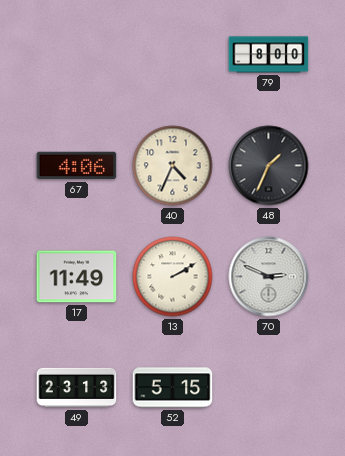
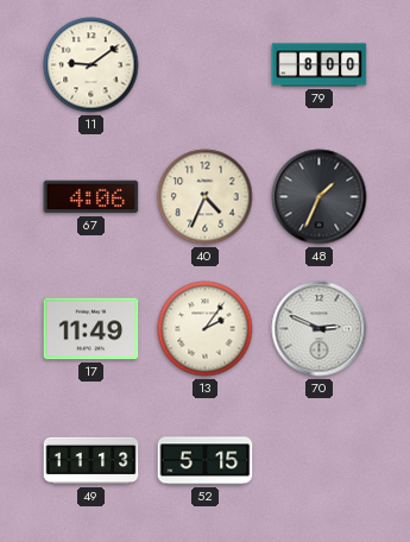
11: none -> 9:09 (92, 65)
13: 2:10 -> 2:06 (206, 329)
49: 23:13 -> 11:13 (92, 461)
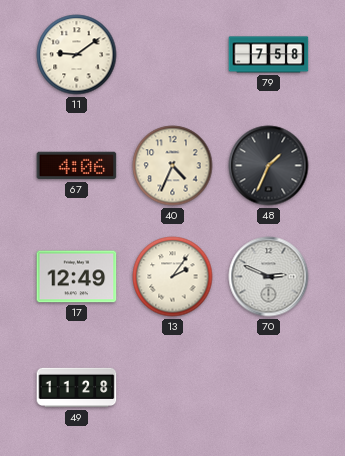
79: 8:00 -> 7:58 (269, 55)
17: 11:49 -> 12:49 (77, 277)
49: 11:13 -> 11:28 (77, 388)
52: 5:15 -> none (206, 461)
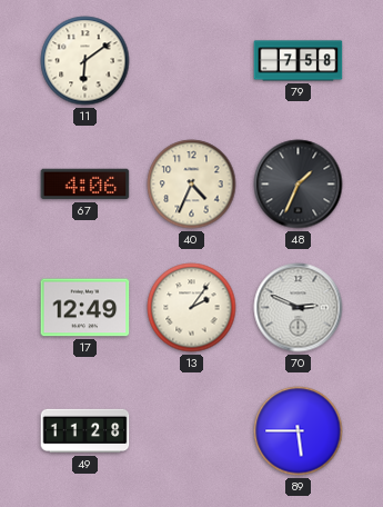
11: 9:09 -> 6:09 (85, 61)
89: none -> 5:45 (299, 431)
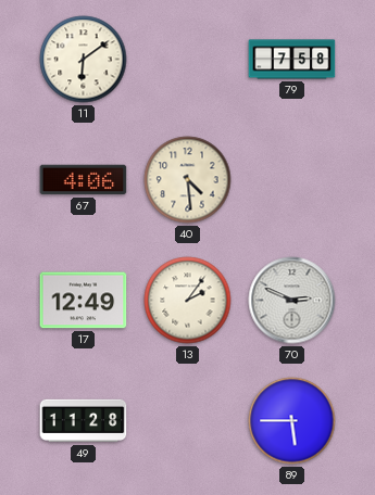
40: 4:34 -> 4:29 (188, 180)
48: 1:34 -> none (299, 185)
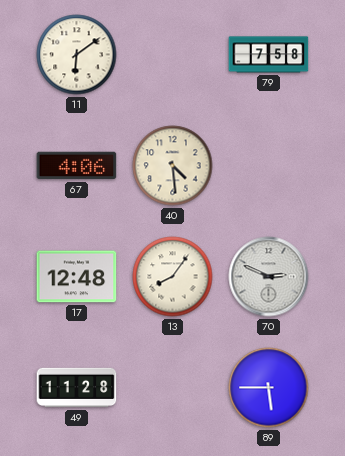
17: 12:49 -> 12:48 (77, 277)
13: 2:06 -> 8:06 (173, 277)
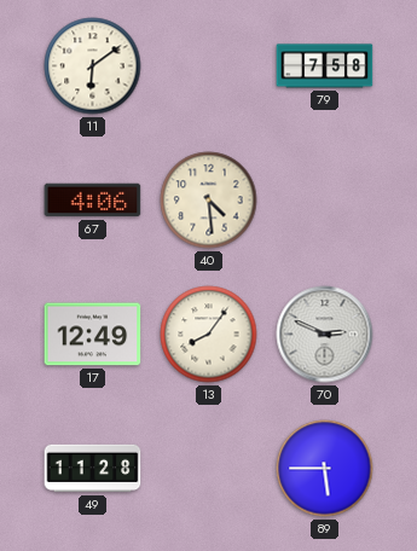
17: 12:48 -> 12:49 (93, 335)
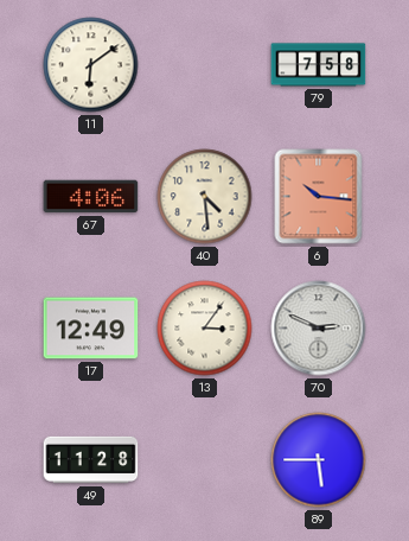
6: none -> 10:16 (319, 197)
13: 8:06 -> 3:06 (205, 329)
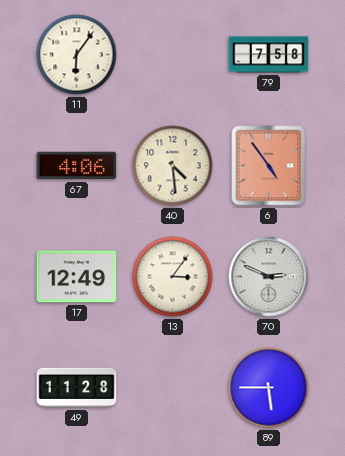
11: 6:09 -> 6:06 (77, 55)
6: 10:16 -> 4:54 (269, 166)
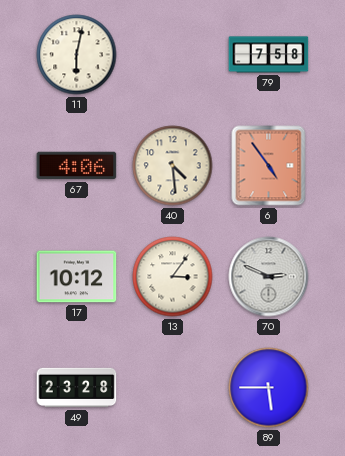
11: 6:06 -> 6:02 (77, 55)
17: 12:49 -> 10:12 (77, 277)
49: 11:28 -> 23:28 (77, 388)
